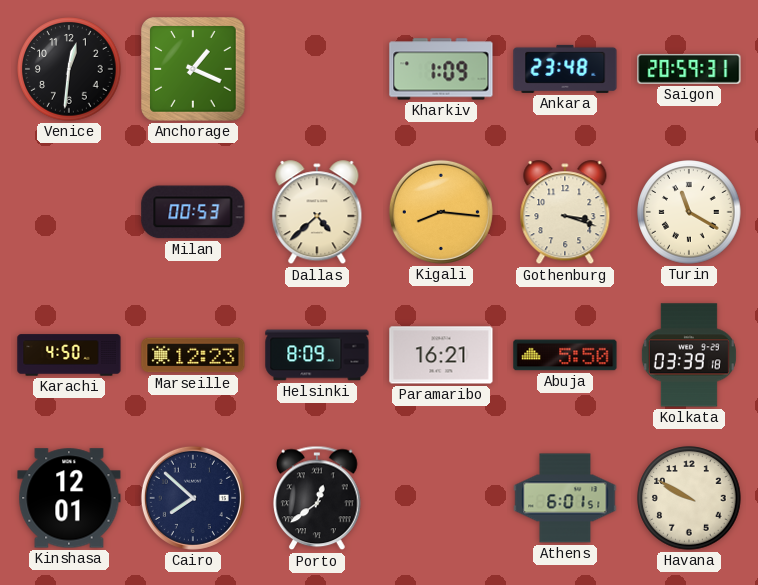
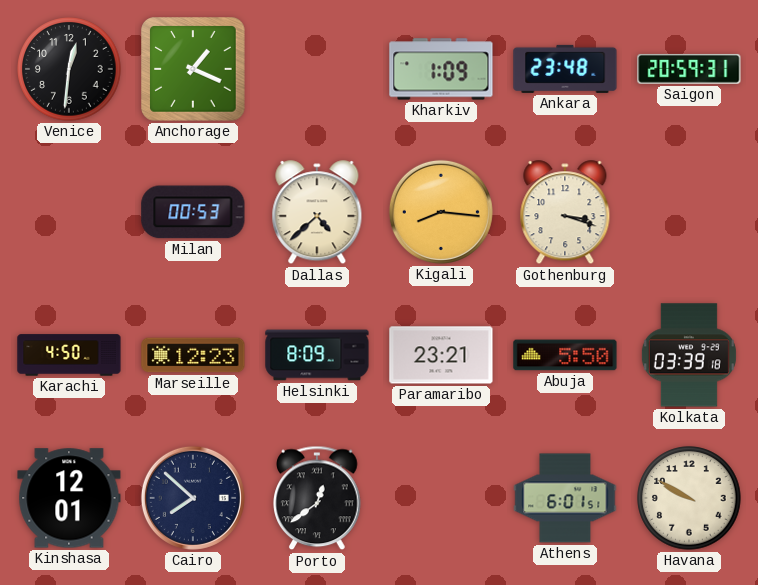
Turin: 11:20 -> none (689, 212)
Paramaribo: 16:21 -> 23:21 (441, 355)
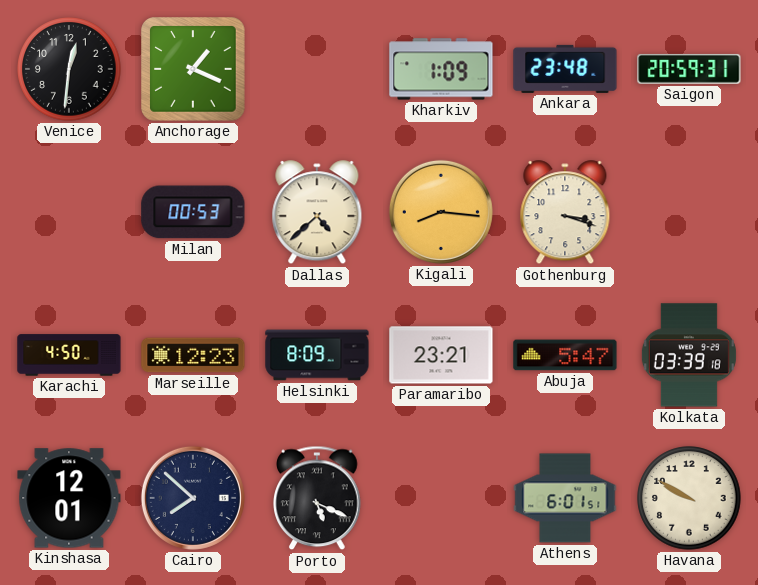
Abuja: 5:50 -> 5:47 (565, 355)
Porto: 12:39 -> 5:19 (317, 498)
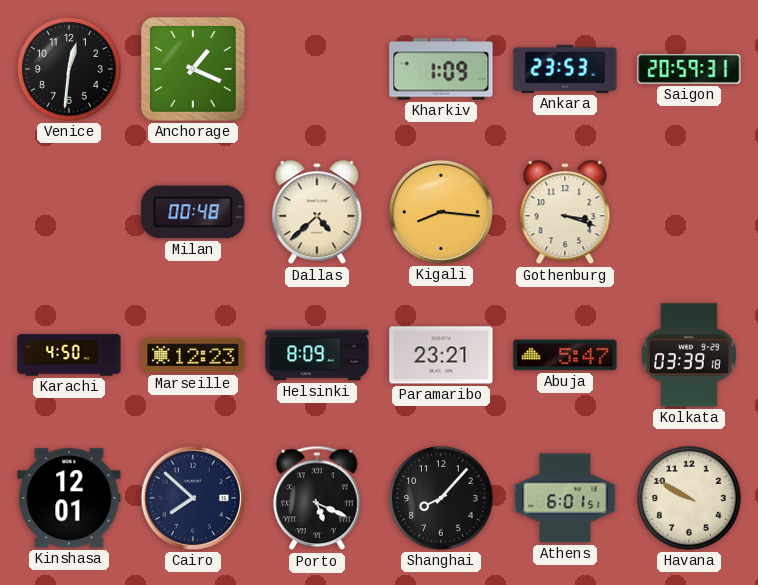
Ankara: 23:48 -> 23:53 (565, 69)
Milan: 00:53 -> 00:48 (193, 212)
Shanghai: none -> 8:07 (441, 498)
